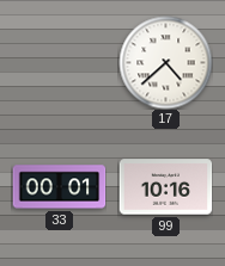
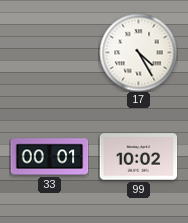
17: 4:38 -> 4:25 (138, 52)
99: 10:16 -> 10:02 (138, 157)
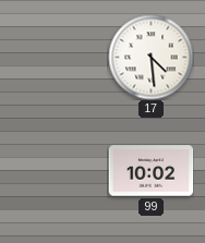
17: 4:25 -> 4:29 (150, 57)
33: 00:01 -> none (49, 157)
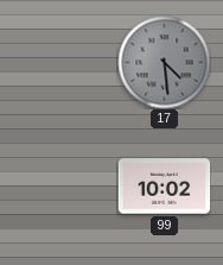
17 dial: white -> grey (164, 62)
